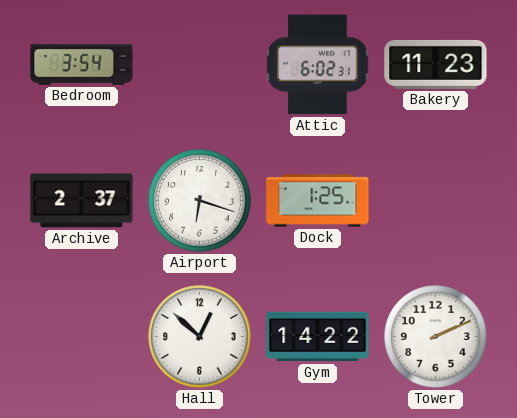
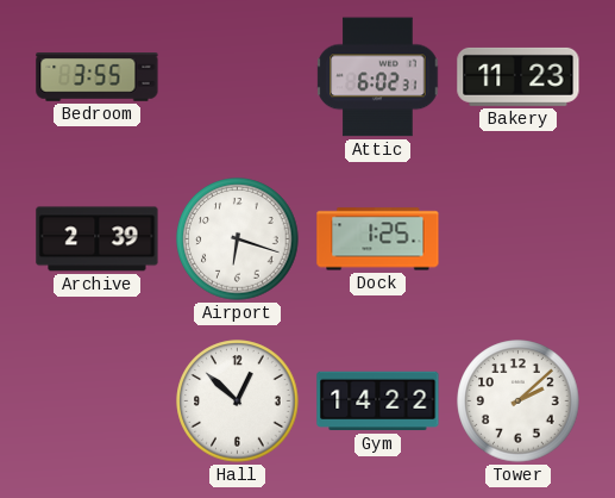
Bedroom: 3:54 -> 3:55 (98, 77)
Archive: 2:37 -> 2:39 (98, 239)
Tower: 2:11 -> 2:08 (519, 401)
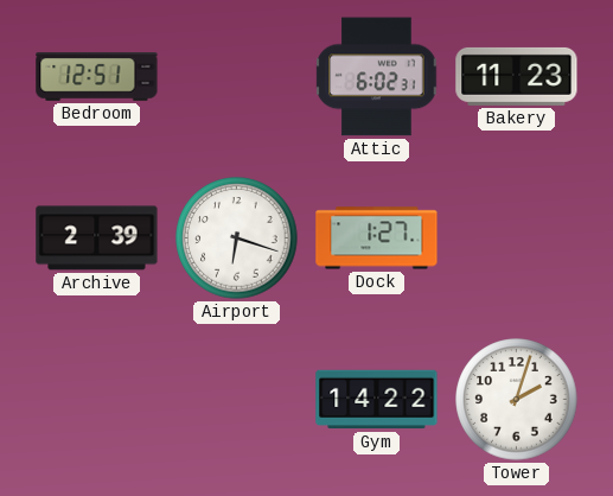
Bedroom: 3:55 -> 12:51 (97, 77)
Dock: 1:25 -> 1:27 (377, 239)
Hall: 12:52 -> none (238, 401)
Tower: 2:08 -> 2:03 (517, 400)
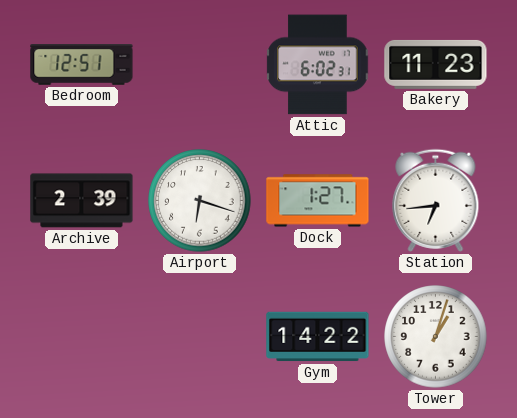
Station: none -> 6:44 (436, 200)
Tower: 2:03 -> 1:03 (436, 337)
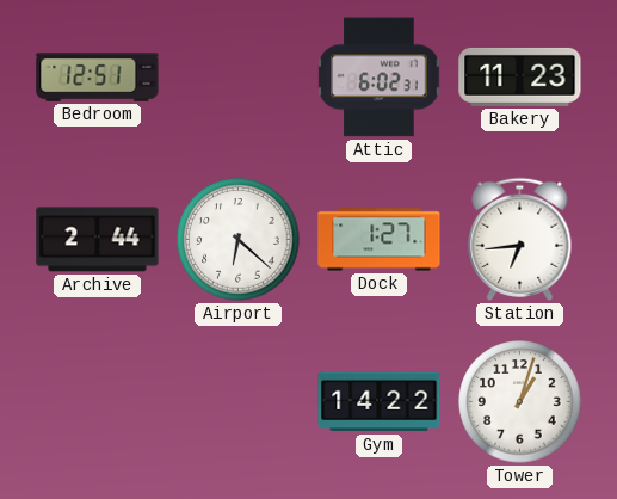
Archive: 2:39 -> 2:44 (98, 240)
Airport: 6:18 -> 6:22 (239, 240)
